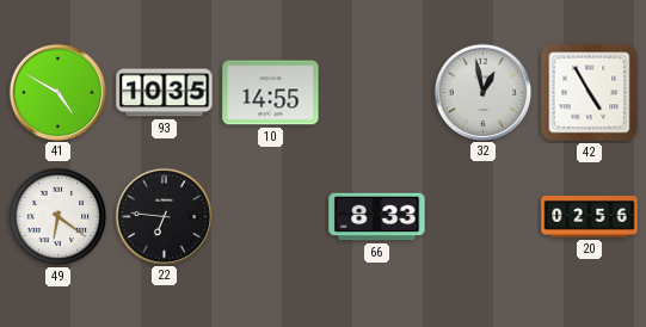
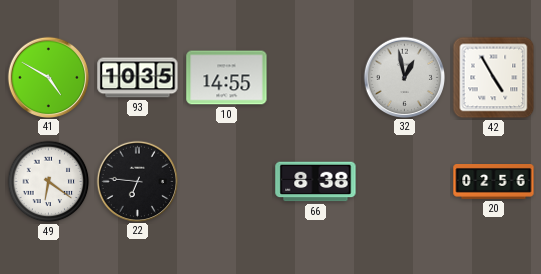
66: 8:33 -> 8:38 (316, 182)
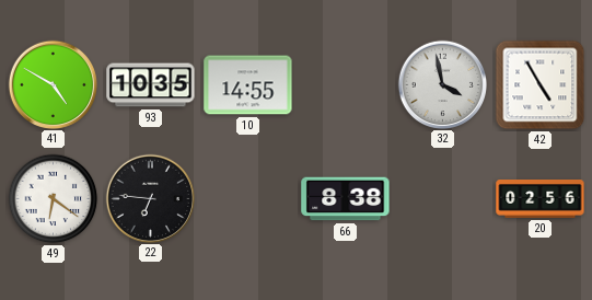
32: 12:58 -> 3:58 (442, 84)
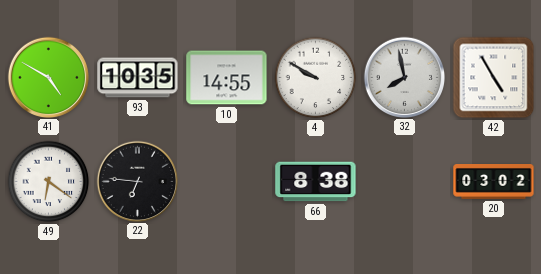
4: none -> 9:50 (316, 78)
32: 3:58 -> 7:58 (404, 77)
20: 02:56 -> 03:02 (494, 182)
